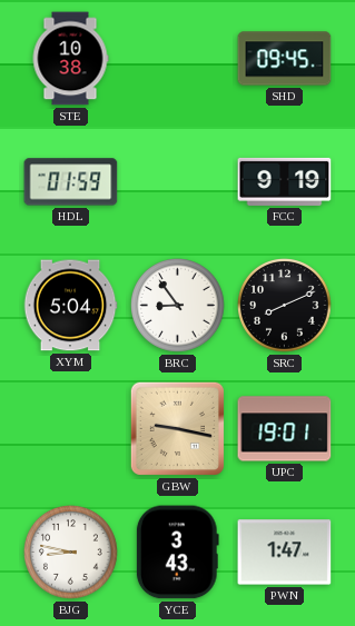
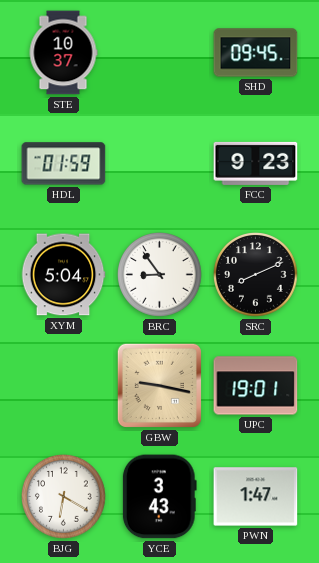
STE: 10:38 -> 10:37 (63, 53)
FCC: 9:19 -> 9:23 (256, 163)
BJG: 8:47 -> 6:20 (64, 497)
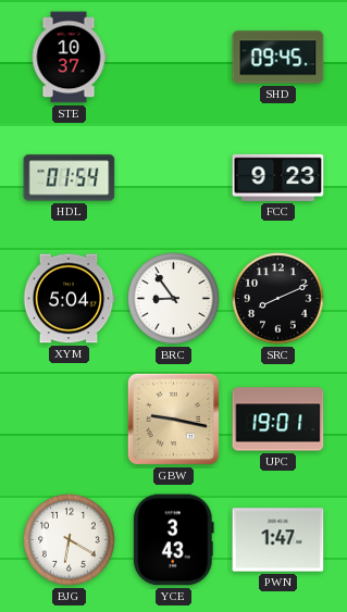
HDL: 01:59 -> 01:54 (70, 178)
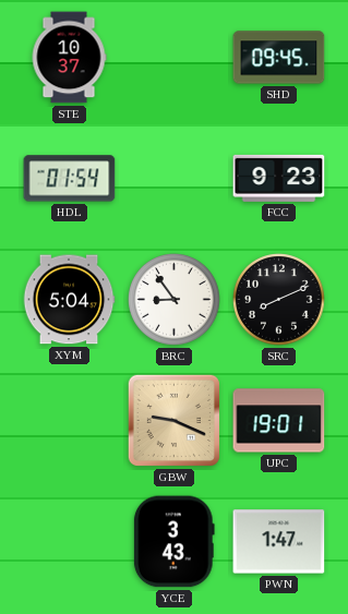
GBW: 9:17 -> 9:19 (173, 420)
BJG: 6:20 -> none (70, 540)
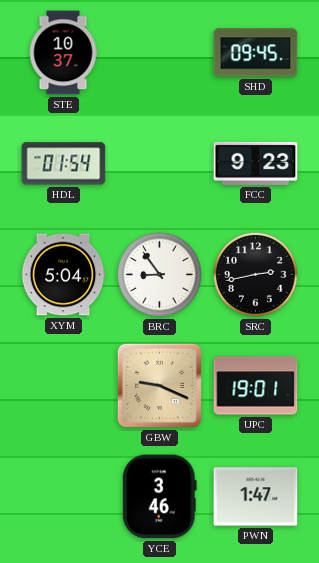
SRC: 8:11 -> 2:43 (256, 275)
YCE: 3:43 -> 3:46 (159, 497)
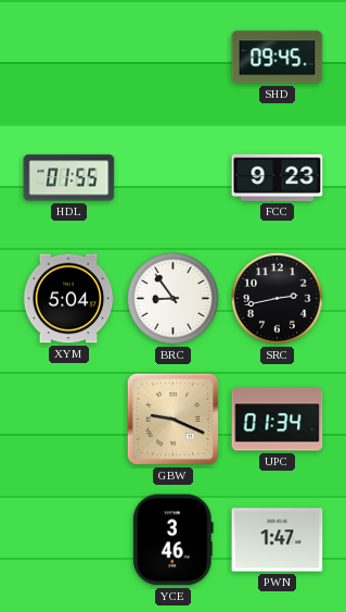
STE: 10:37 -> none (63, 53)
HDL: 01:54 -> 01:55 (69, 178)
UPC: 19:01 -> 01:34 (278, 420)
